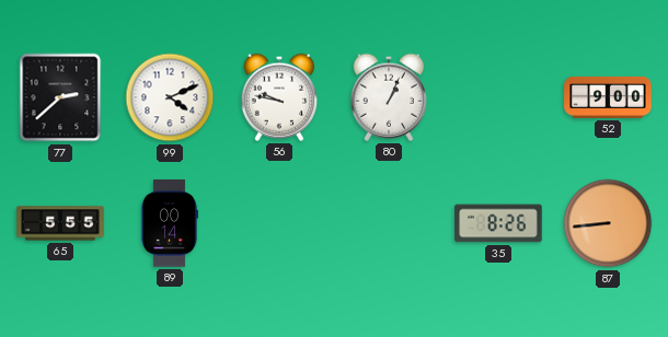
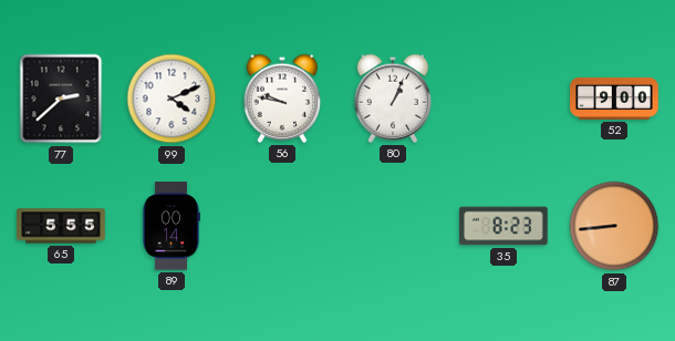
35: 8:26 -> 8:23 (503, 226)
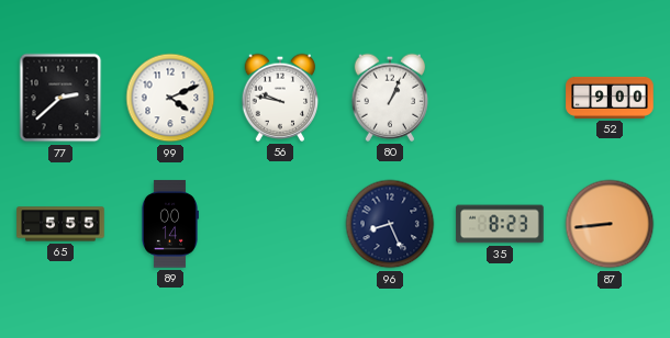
96: none -> 8:26 (390, 224)
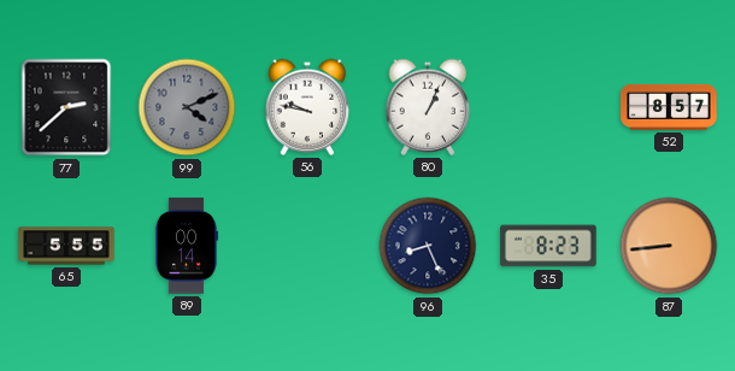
99 dial: white -> grey (187, 107)
52: 9:00 -> 8:57 (669, 107)
